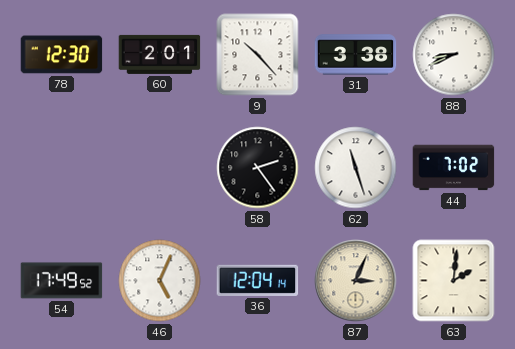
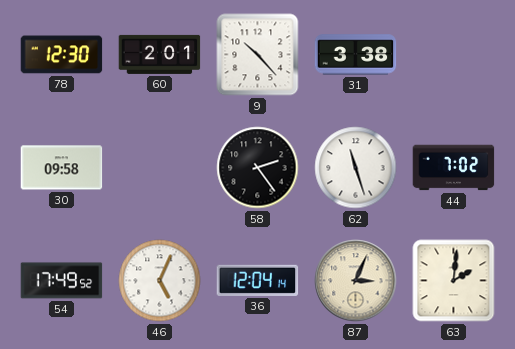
88: 8:41 -> none (454, 55)
30: none -> 09:58 (62, 168)
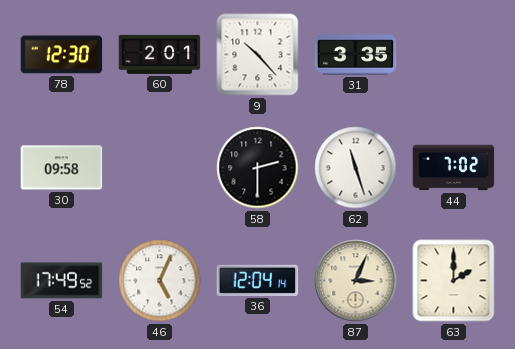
31: 3:38 -> 3:35 (356, 55)
58: 2:24 -> 2:30 (258, 168)
63: 2:01 -> 2:00 (454, 281)
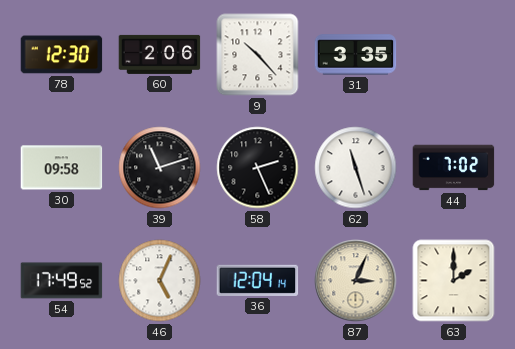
60: 2:01 -> 2:06 (160, 54)
39: none -> 11:12 (160, 168)
58: 2:30 -> 2:26 (258, 168)
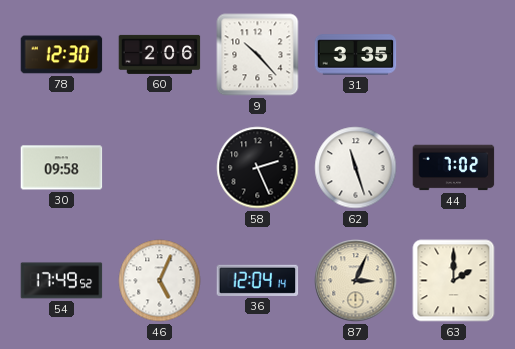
39: 11:12 -> none (160, 168)
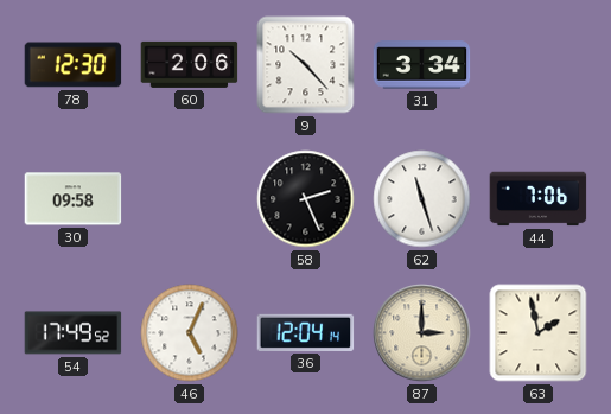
31: 3:35 -> 3:34 (422, 65)
44: 7:02 -> 7:06 (539, 199)
87: 3:04 -> 3:00 (422, 333)
63: 2:00 -> 1:58 (539, 333)
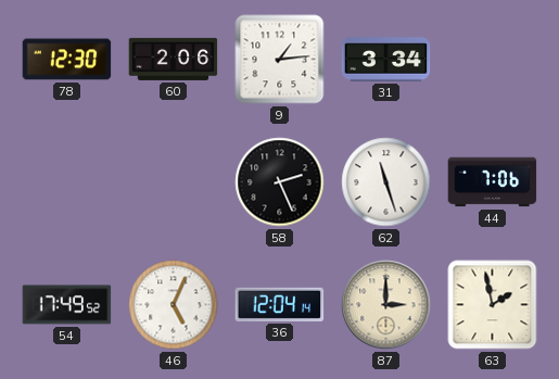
9: 10:23 -> 1:14 (280, 60)
30: 09:58 -> none (74, 199)
